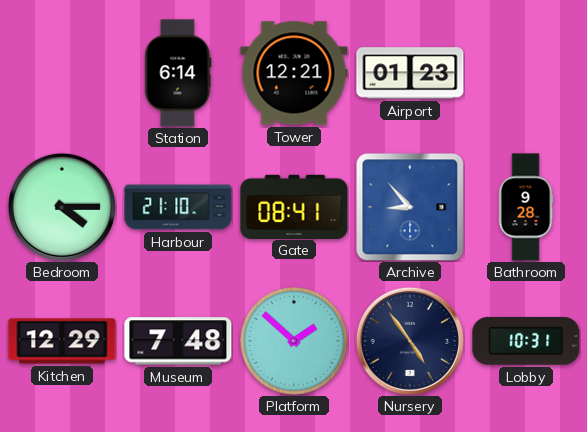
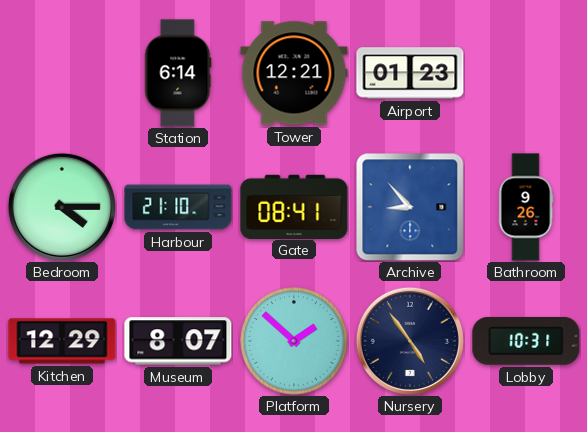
Bathroom: 9:28 -> 9:26 (526, 207)
Museum: 7:48 -> 8:07 (178, 341)
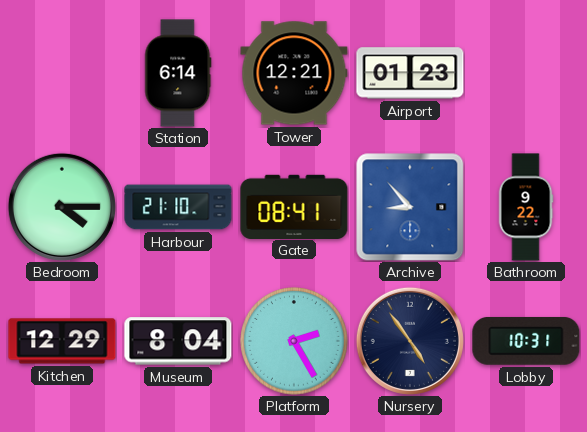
Bathroom: 9:26 -> 9:22 (526, 207)
Museum: 8:07 -> 8:04 (178, 341)
Platform: 1:52 -> 2:25 (294, 341)
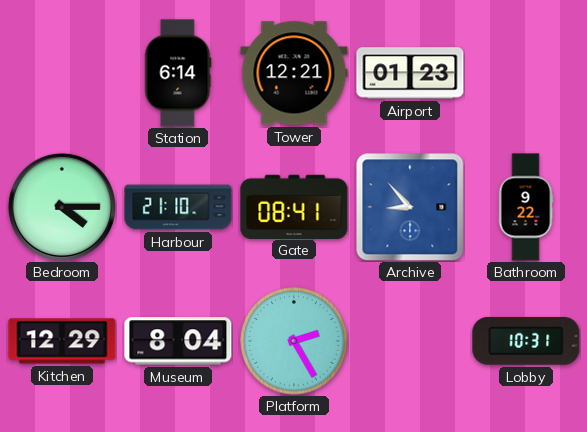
Nursery: 4:54 -> none (410, 341)
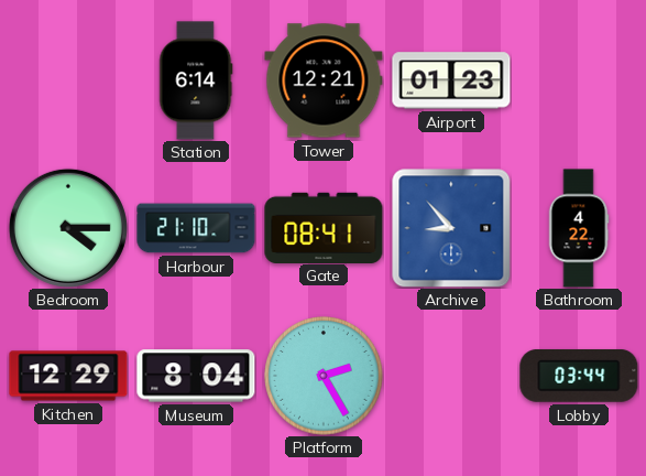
Bathroom: 9:22 -> 4:22 (579, 228)
Lobby: 10:31 -> 03:44 (579, 376)
